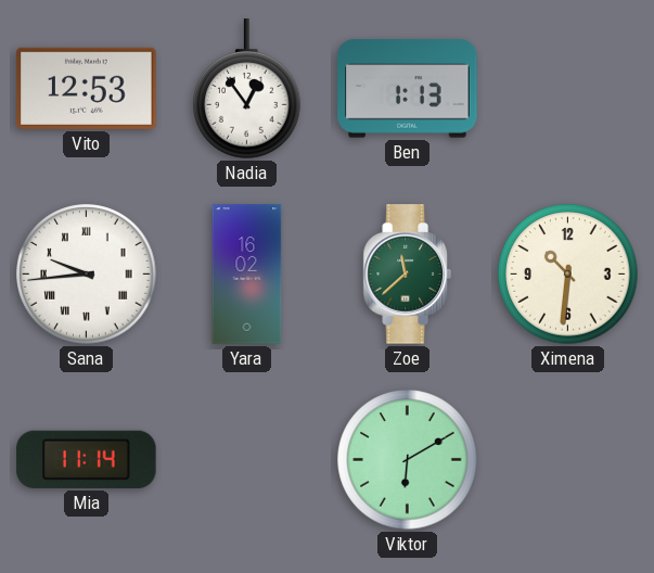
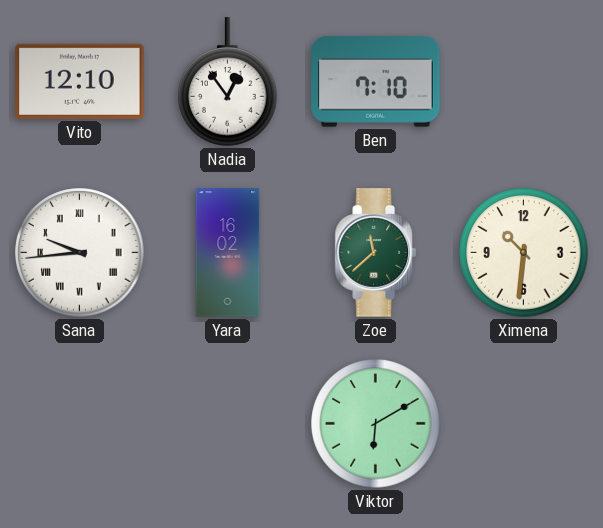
Vito: 12:53 -> 12:10 (80, 81)
Ben: 1:13 -> 7:10 (376, 82)
Mia: 11:14 -> none (87, 459)
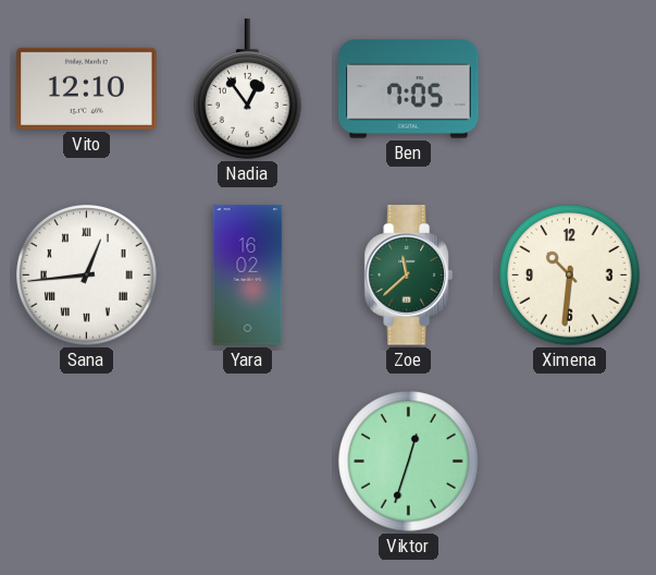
Ben: 7:10 -> 7:05 (409, 89)
Sana: 9:44 -> 12:44 (87, 276)
Viktor: 6:10 -> 12:33 (409, 462)
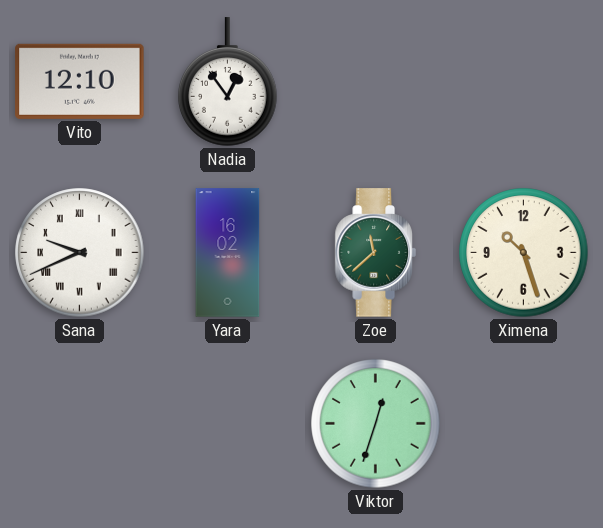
Ben: 7:05 -> none (409, 89)
Sana: 12:44 -> 9:41 (80, 253)
Ximena: 10:31 -> 10:27 (524, 253)
